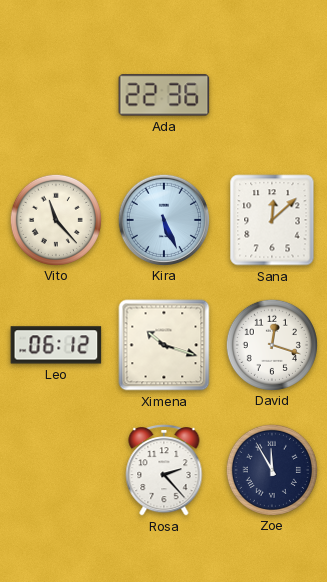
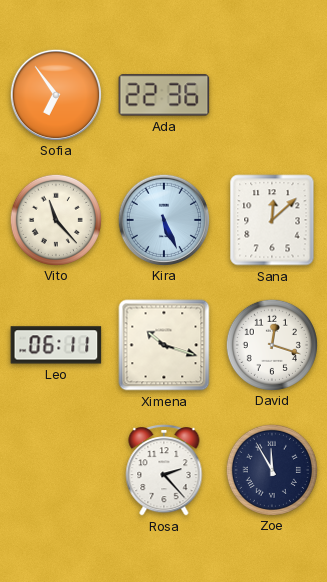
Sofia: none -> 6:54 (55, 94)
Leo: 06:12 -> 06:11 (56, 345)
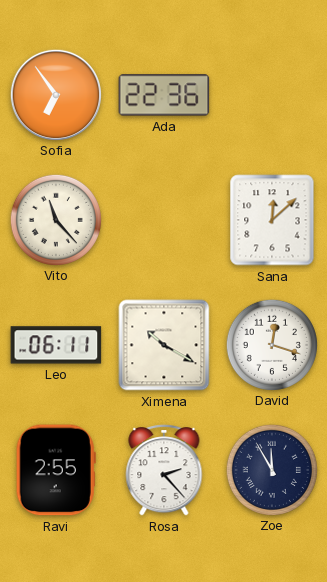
Kira: 5:26 -> none (163, 219)
Ximena: 10:18 -> 10:20 (164, 345)
Ravi: none -> 2:55 (56, 470)
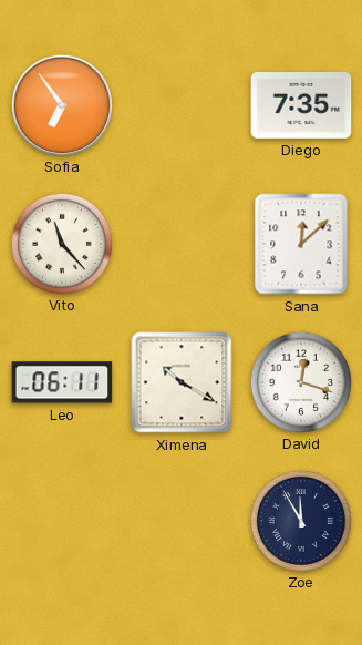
Ada: 22:36 -> none (164, 95)
Diego: none -> 7:35 (301, 106)
Ravi: 2:55 -> none (56, 470)
Rosa: 2:23 -> none (164, 470)
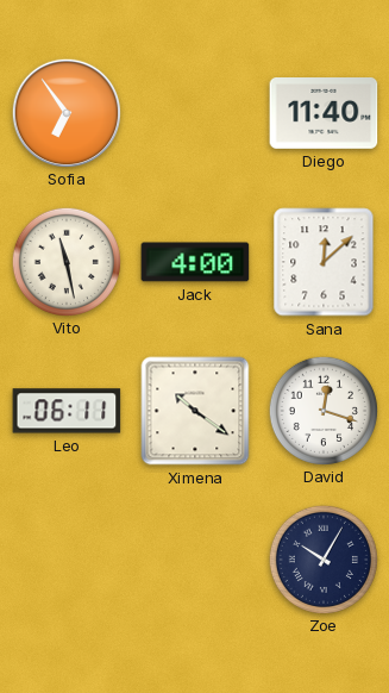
Diego: 7:35 -> 11:40 (324, 114)
Vito: 11:23 -> 11:28 (65, 261)
Jack: none -> 4:00 (195, 262)
Ximena: 10:20 -> 10:21 (195, 411)
Zoe: 11:55 -> 10:05 (322, 558)
